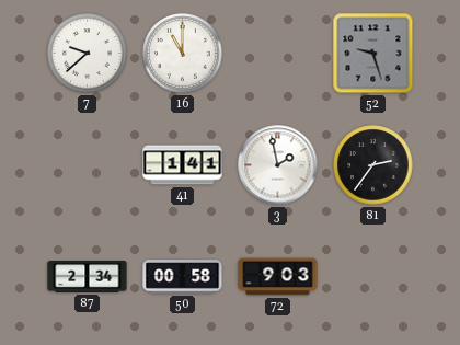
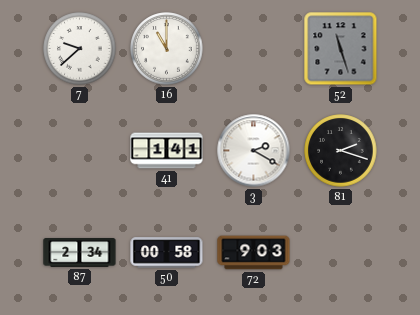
52: 9:27 -> 11:27 (341, 49)
3: 1:58 -> 2:20 (254, 151)
81: 2:36 -> 2:18 (341, 151)
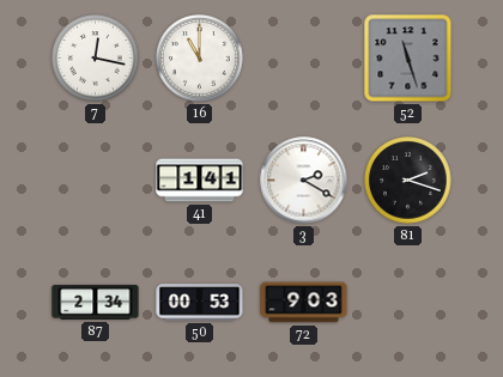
7: 9:38 -> 12:17 (96, 59)
50: 00:58 -> 00:53 (200, 303)
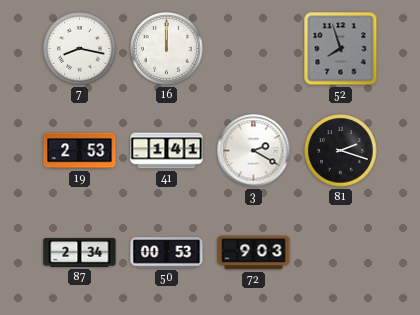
7: 12:17 -> 8:17 (80, 49)
16: 11:00 -> 12:00 (167, 49)
52: 11:27 -> 7:57 (341, 49)
19: none -> 2:53 (80, 151)
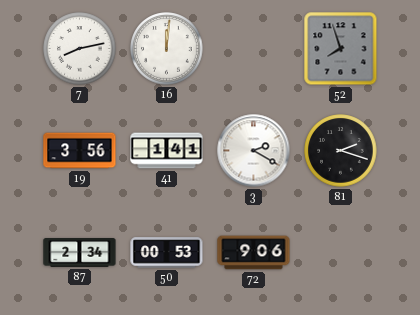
7: 8:17 -> 8:13 (80, 49)
16: 12:00 -> 12:01 (167, 49)
19: 2:53 -> 3:56 (80, 151)
72: 9:03 -> 9:06 (254, 253)
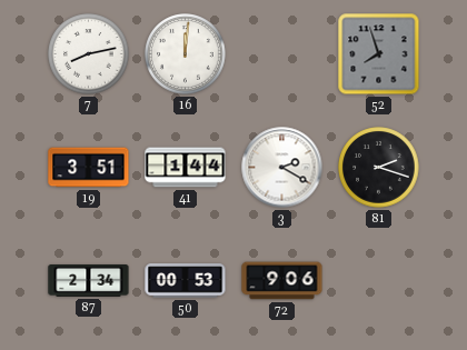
19: 3:56 -> 3:51 (89, 168)
41: 1:41 -> 1:44 (186, 168)
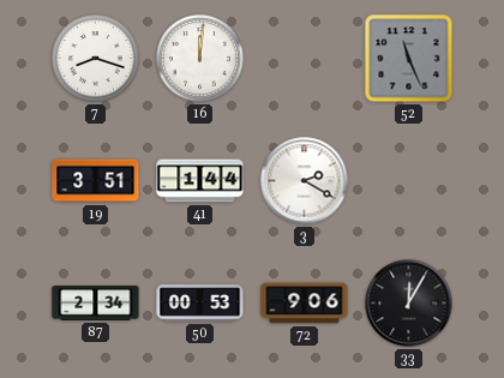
7: 8:13 -> 8:18 (96, 59)
52: 7:57 -> 11:26 (409, 59)
81: 2:18 -> none (379, 168)
33: none -> 12:05 (409, 304)
